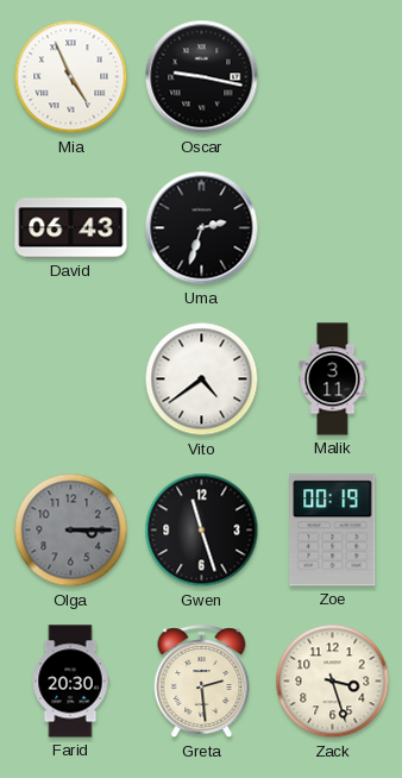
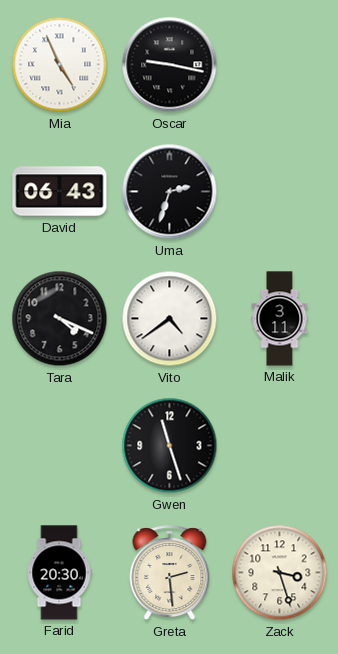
Tara: none -> 4:19 (60, 319)
Olga: 3:15 -> none (71, 531)
Zoe: 00:19 -> none (333, 531)
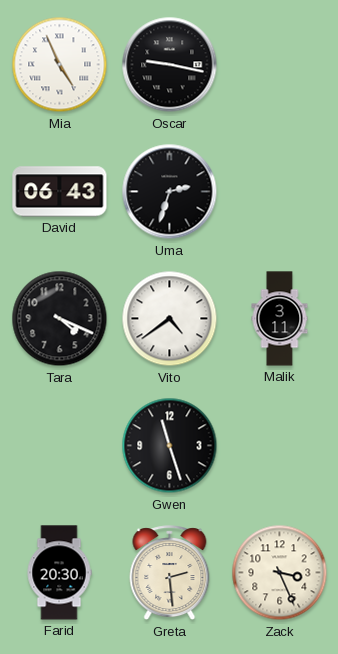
Zack: 3:27 -> 3:26 (280, 573)
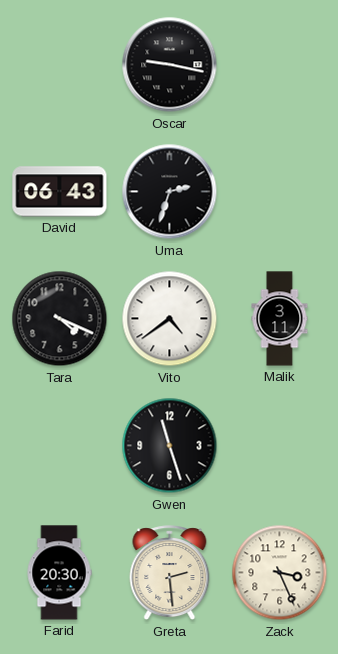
Mia: 4:56 -> none (60, 65)
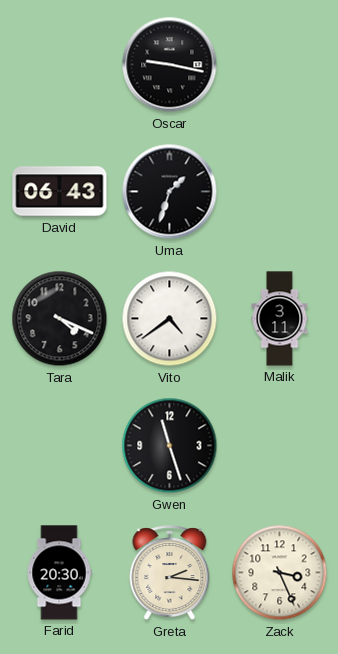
Uma: 2:33 -> 1:33 (170, 192)
Greta: 2:29 -> 2:16 (170, 573)
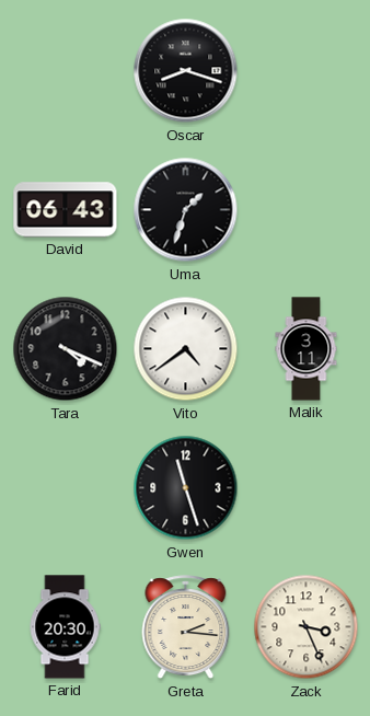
Oscar: 9:17 -> 8:18 (186, 71)
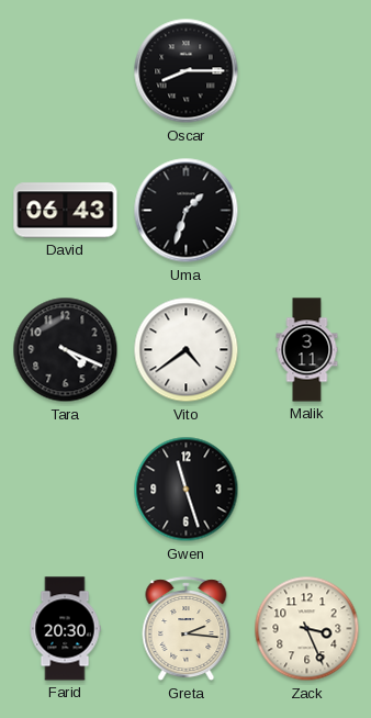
Oscar: 8:18 -> 8:15 (187, 71)
